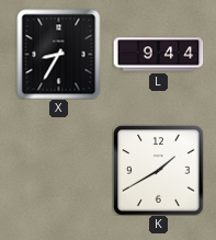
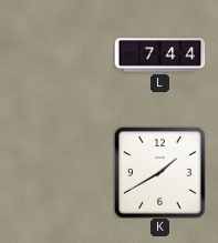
X: 8:35 -> none (59, 54)
L: 9:44 -> 7:44 (159, 55)
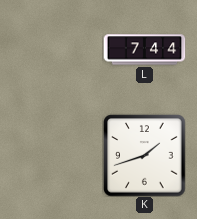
K: 1:40 -> 1:42 (144, 155)
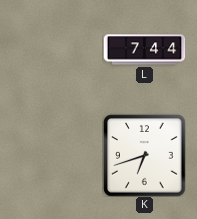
K: 1:42 -> 6:42 (144, 155)
